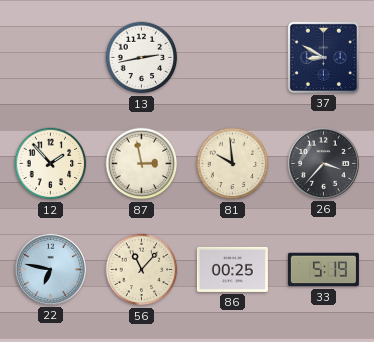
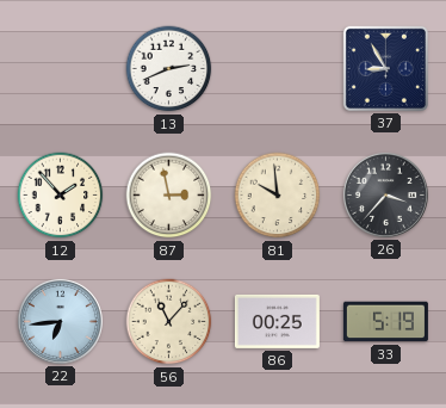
13: 2:43 -> 2:41 (169, 69)
37: 8:50 -> 8:55 (385, 68)
22: 6:47 -> 6:44 (60, 321)
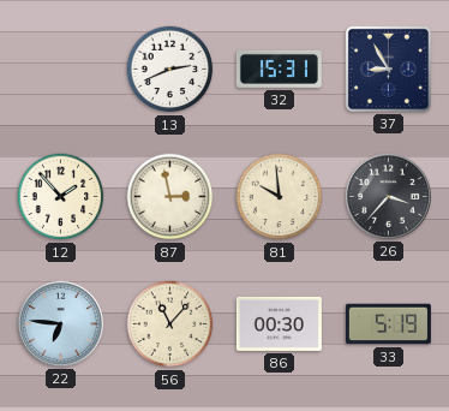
32: none -> 15:31 (279, 68)
22: 6:44 -> 6:46 (60, 323)
86: 00:25 -> 00:30 (279, 323)
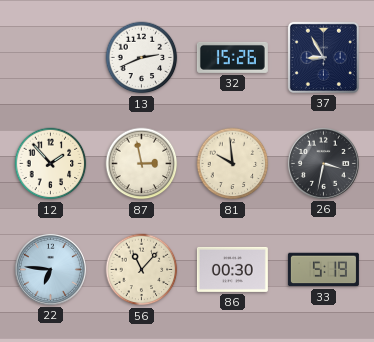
32: 15:31 -> 15:26 (232, 57)
26: 3:37 -> 3:32 (323, 163)
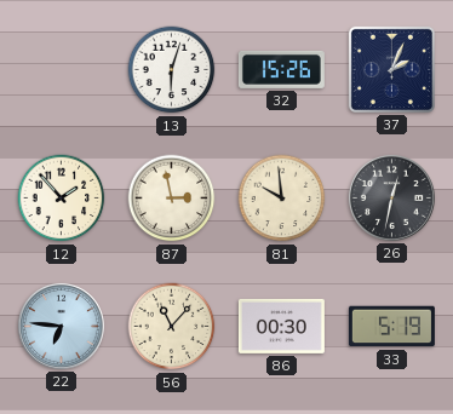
13: 2:41 -> 6:03 (172, 70)
37: 8:55 -> 2:04 (391, 69)
26: 3:32 -> 12:32 (391, 197)
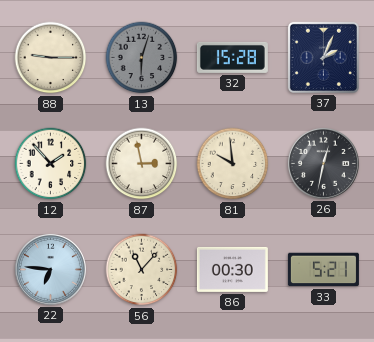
88: none -> 9:15 (51, 58)
13 dial: white -> grey (142, 58)
32: 15:26 -> 15:28 (232, 57)
33: 5:19 -> 5:21 (323, 270)
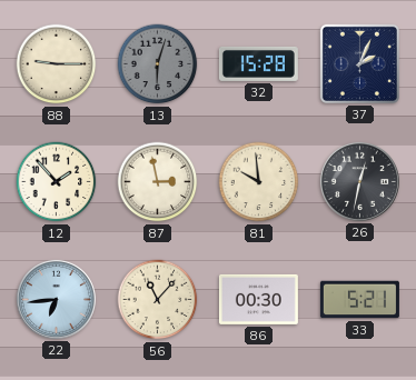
22: 6:46 -> 6:44 (56, 299)
